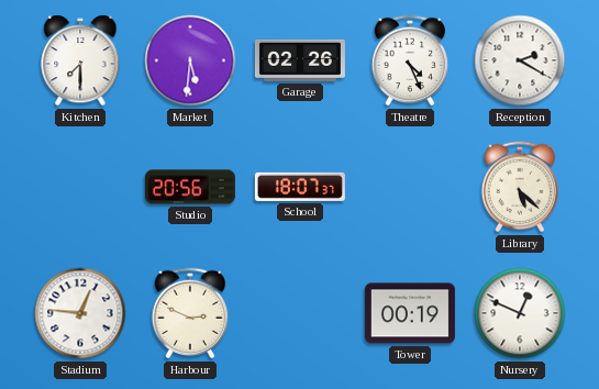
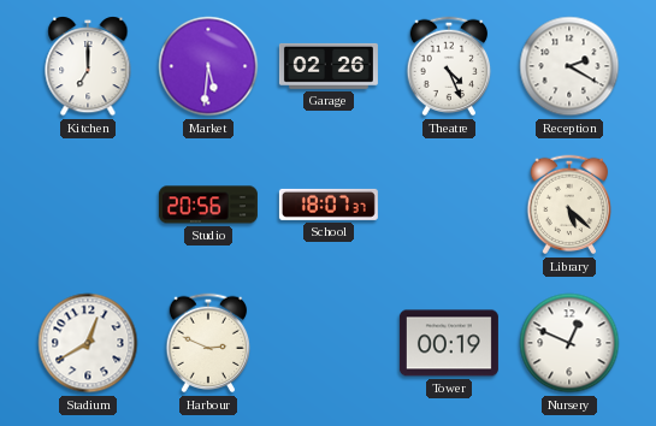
Kitchen: 7:30 -> 7:00 (88, 66)
Stadium: 12:46 -> 12:40 (88, 343)
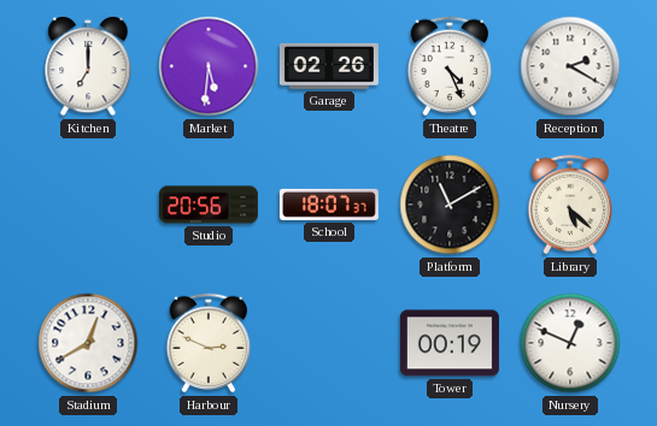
Platform: none -> 11:10 (450, 205)
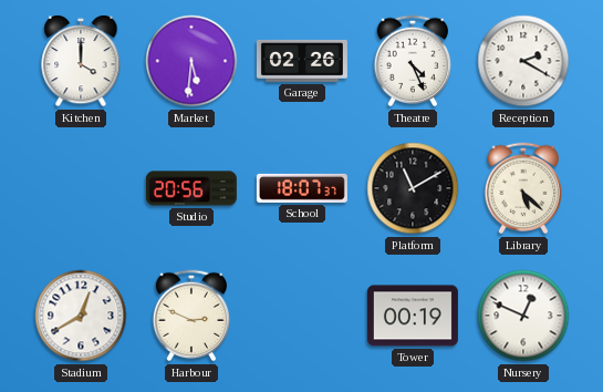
Kitchen: 7:00 -> 4:00 (81, 61)
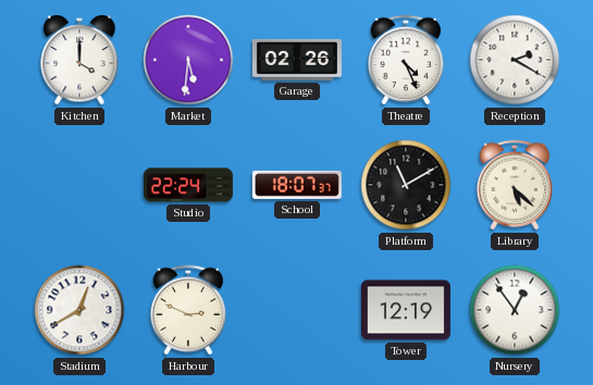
Studio: 20:56 -> 22:24 (188, 185)
Tower: 00:19 -> 12:19 (406, 310)
Nursery: 12:49 -> 12:54 (515, 310)
